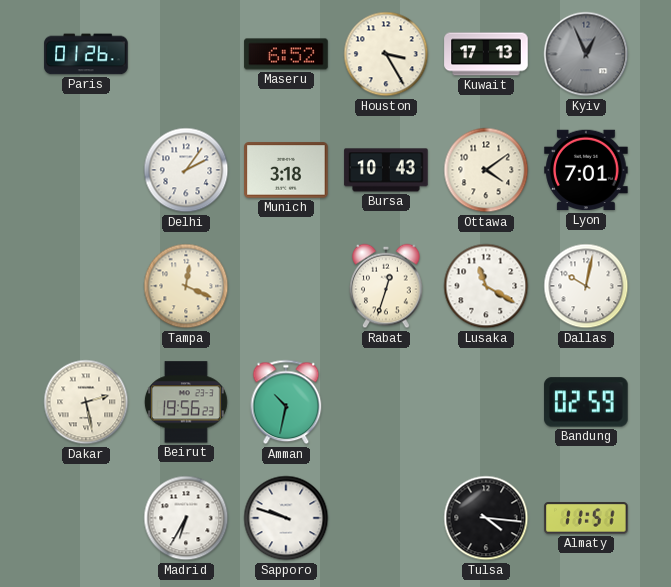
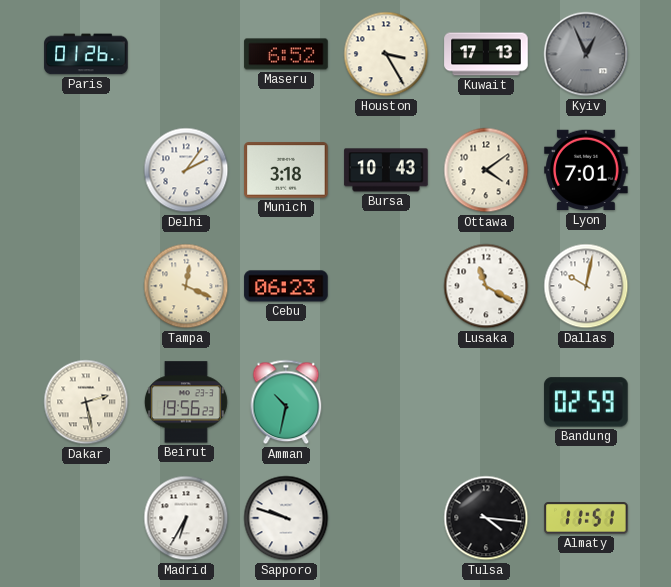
Cebu: none -> 06:23 (286, 286)
Rabat: 12:33 -> none (386, 286)
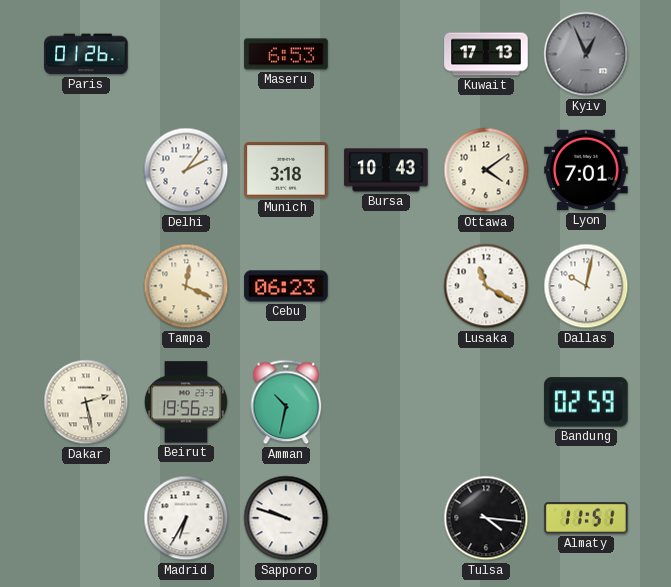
Maseru: 6:52 -> 6:53 (286, 54)
Houston: 3:25 -> none (386, 54)
